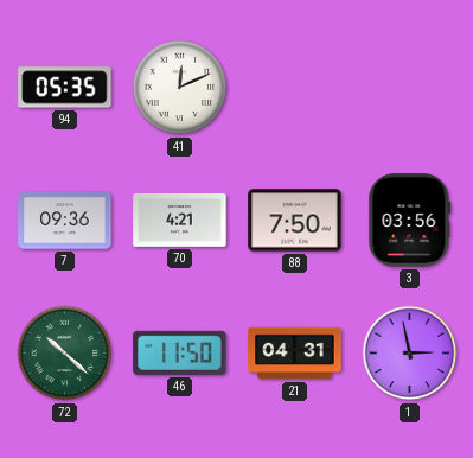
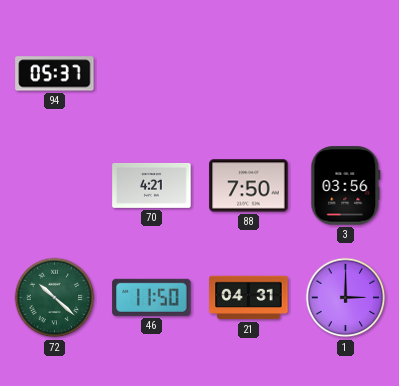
94: 05:35 -> 05:37 (55, 74)
41: 12:11 -> none (180, 88)
7: 09:36 -> none (65, 221)
1: 2:58 -> 3:00 (346, 298)
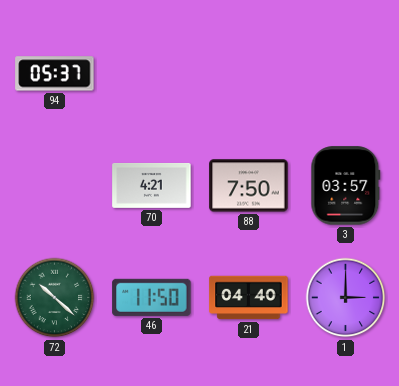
3: 03:56 -> 03:57 (346, 186)
21: 04:31 -> 04:40 (249, 298)
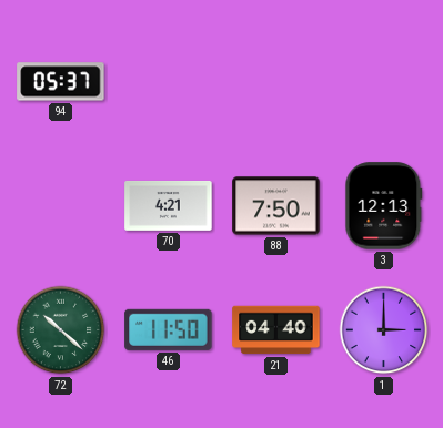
3: 03:57 -> 12:13 (384, 206)
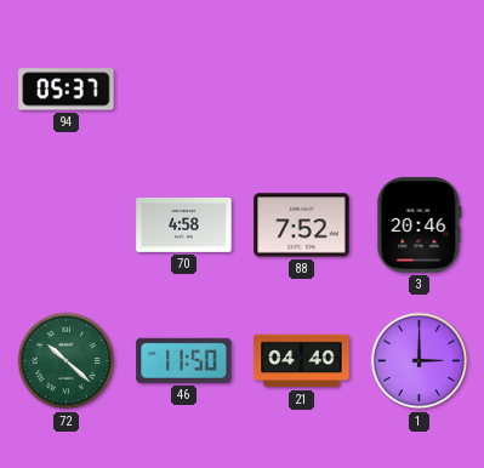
70: 4:21 -> 4:58 (184, 224)
88: 7:50 -> 7:52 (302, 226)
3: 12:13 -> 20:46 (420, 226)
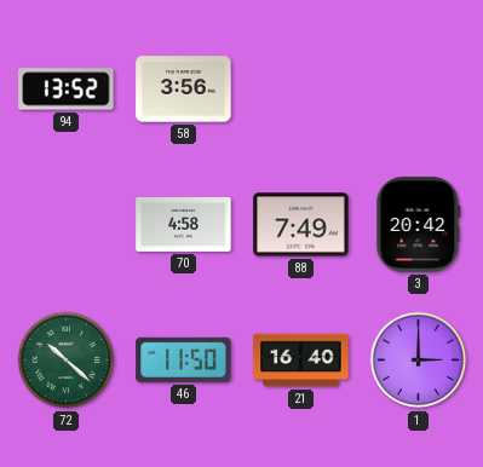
94: 05:37 -> 13:52 (67, 90)
58: none -> 3:56 (184, 90)
88: 7:52 -> 7:49 (301, 225)
3: 20:46 -> 20:42 (419, 225)
21: 04:40 -> 16:40 (301, 361)
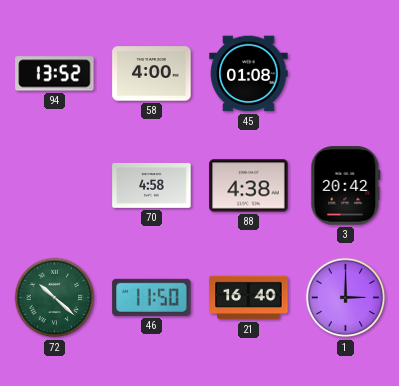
58: 3:56 -> 4:00 (152, 74)
45: none -> 01:08 (249, 74)
88: 7:49 -> 4:38 (249, 186)
